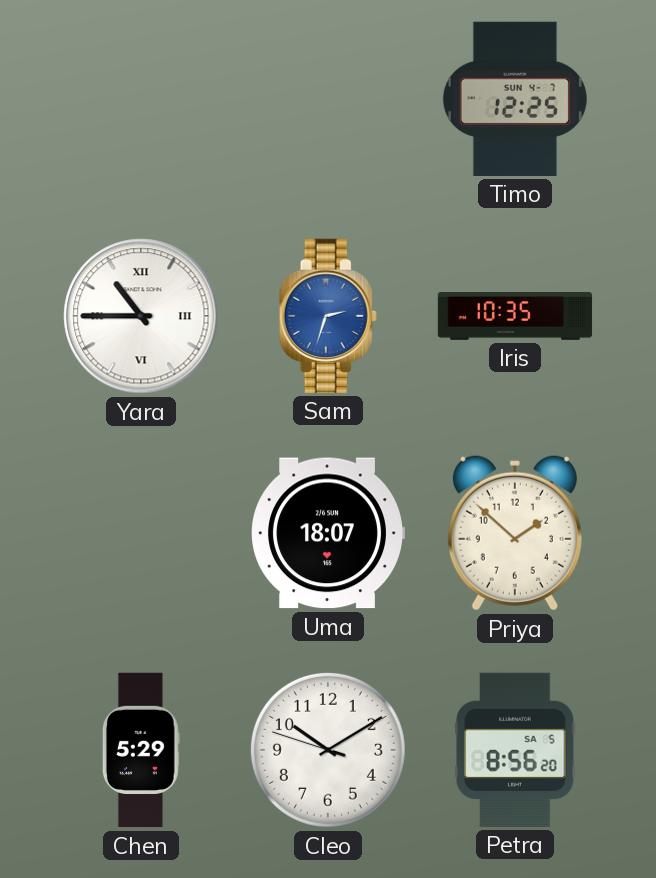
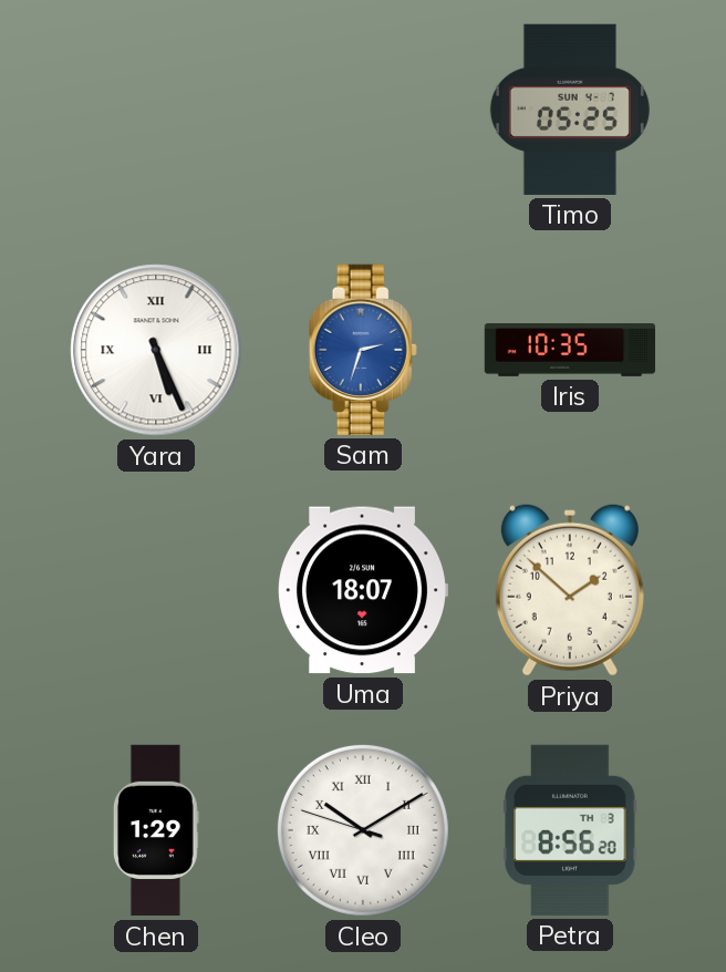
Timo: 12:25 -> 05:25 (570, 110)
Yara: 10:45 -> 5:26 (156, 350)
Chen: 5:29 -> 1:29 (156, 830)
Cleo numerals: Arabic -> Roman (363, 830)
Petra date: SA 5 -> TH 3 (570, 830)
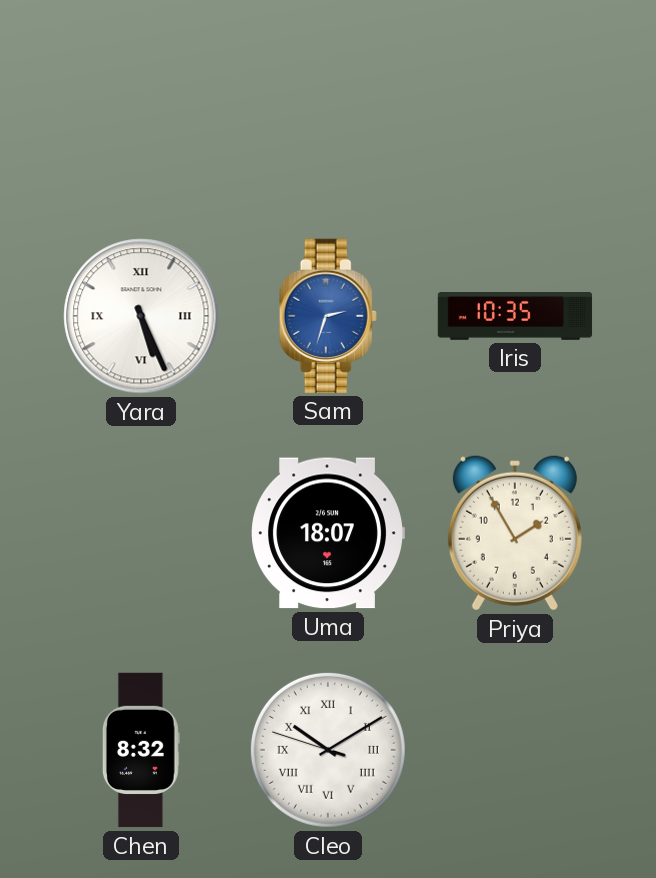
Timo: 05:25 -> none (570, 110)
Priya: 1:52 -> 1:55 (515, 533)
Chen: 1:29 -> 8:32 (141, 750)
Petra: 8:56 -> none (570, 830)
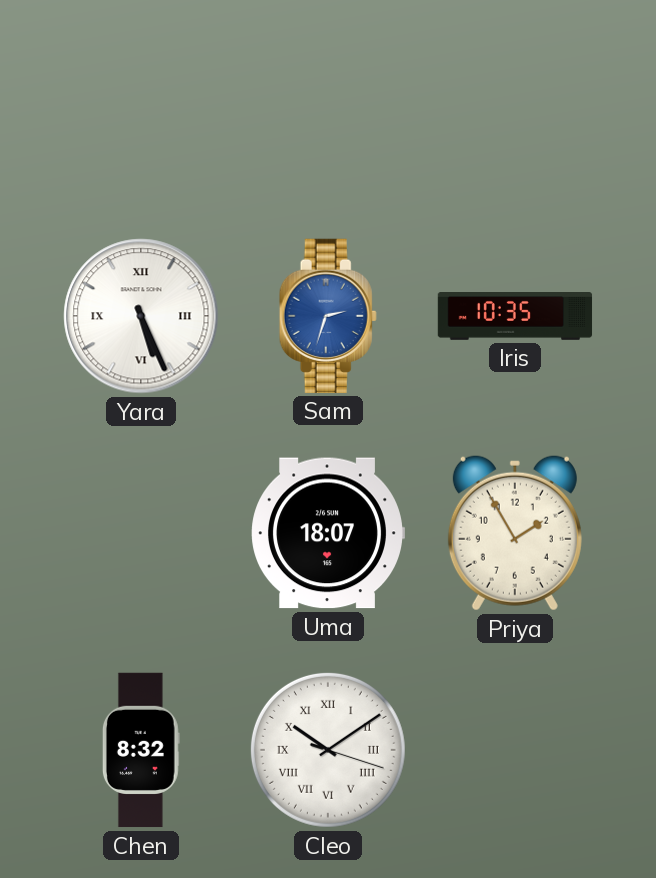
Cleo: 10:09:48 -> 10:09:18 (328, 750)
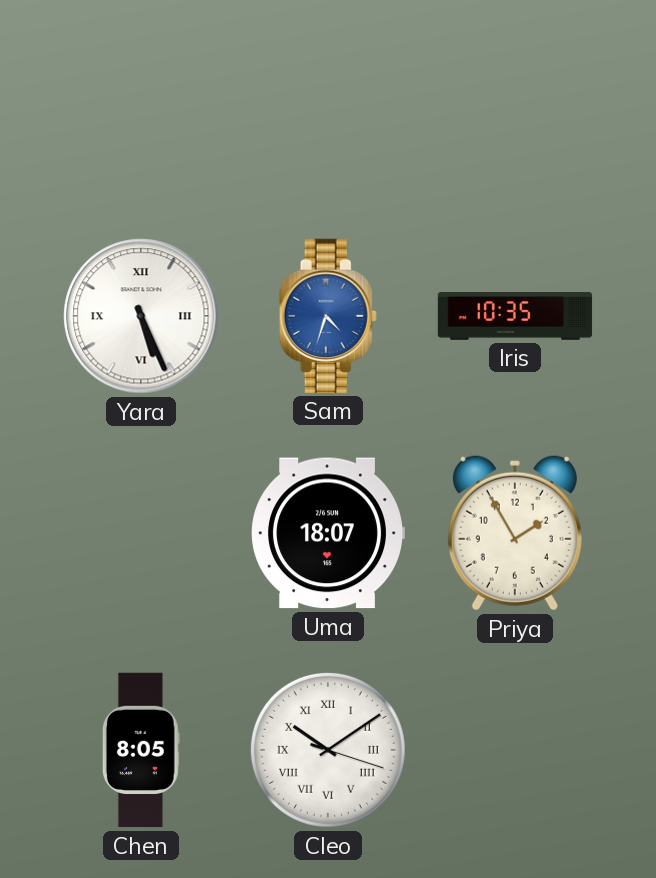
Sam: 2:33 -> 4:33 (328, 316)
Chen: 8:32 -> 8:05 (141, 750)
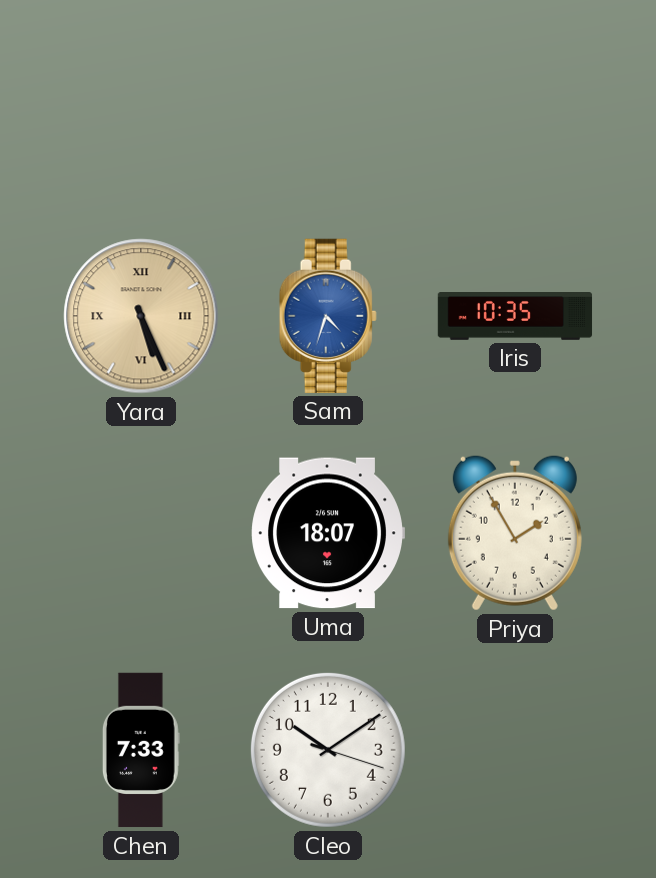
Yara dial: white -> champagne (141, 316)
Chen: 8:05 -> 7:33 (141, 750)
Cleo numerals: Roman -> Arabic (328, 750)
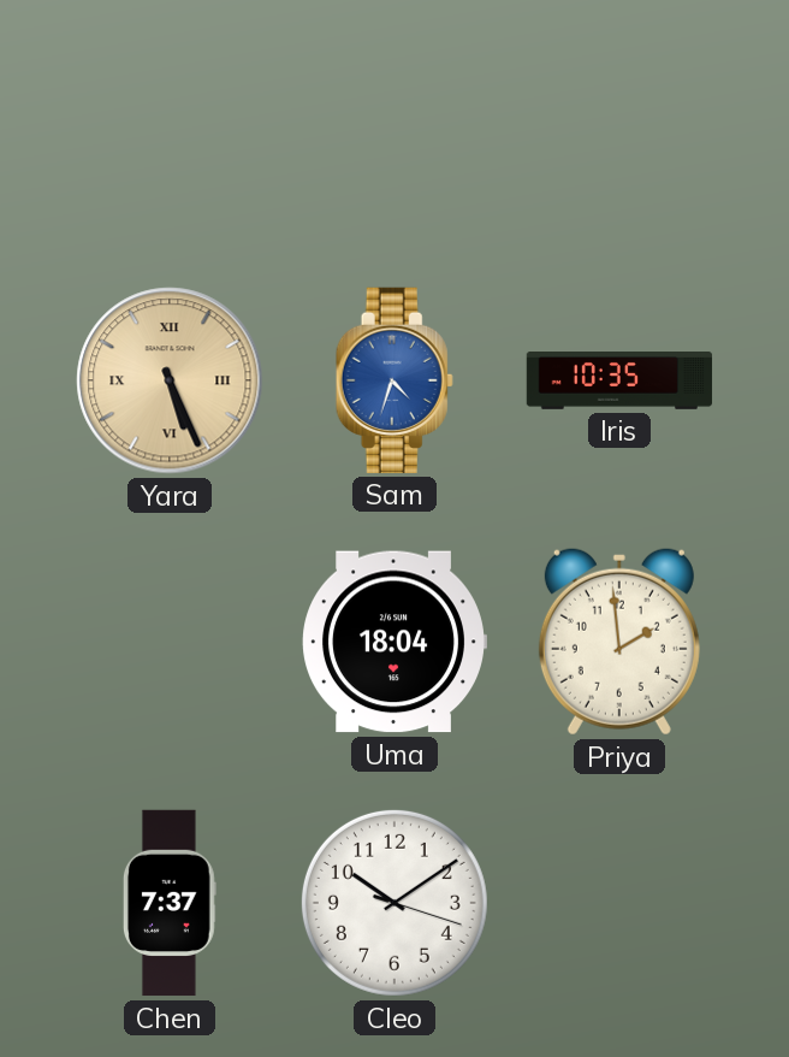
Uma: 18:07 -> 18:04 (394, 642)
Priya: 1:55 -> 1:59 (619, 642)
Chen: 7:33 -> 7:37 (170, 903)
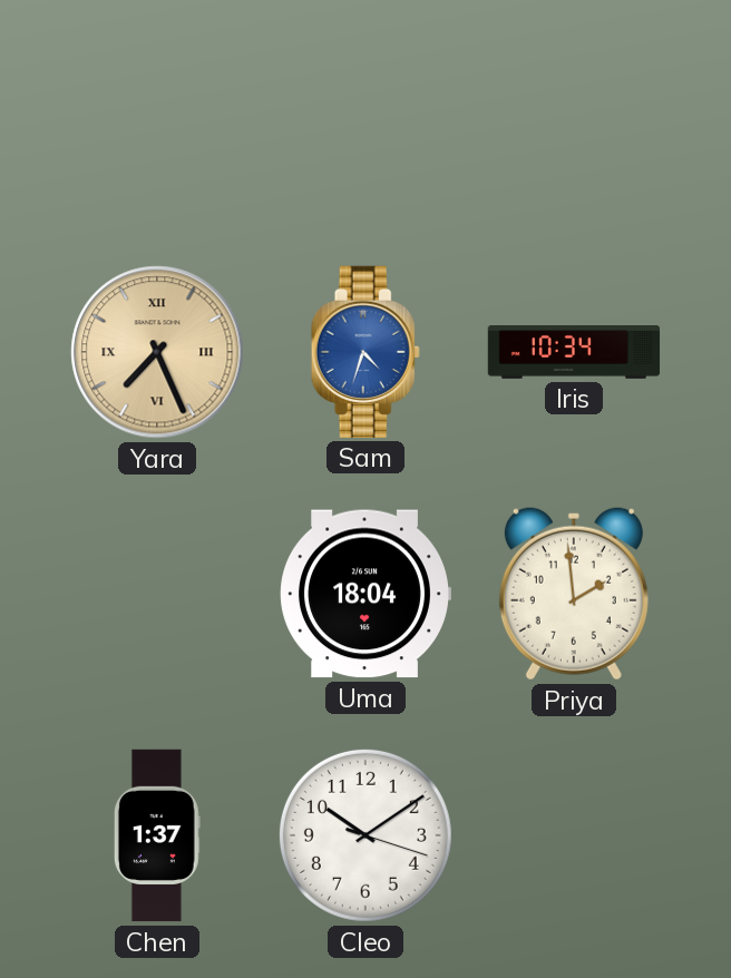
Yara: 5:26 -> 7:26 (157, 352)
Iris: 10:35 -> 10:34 (574, 352)
Chen: 7:37 -> 1:37 (157, 835)
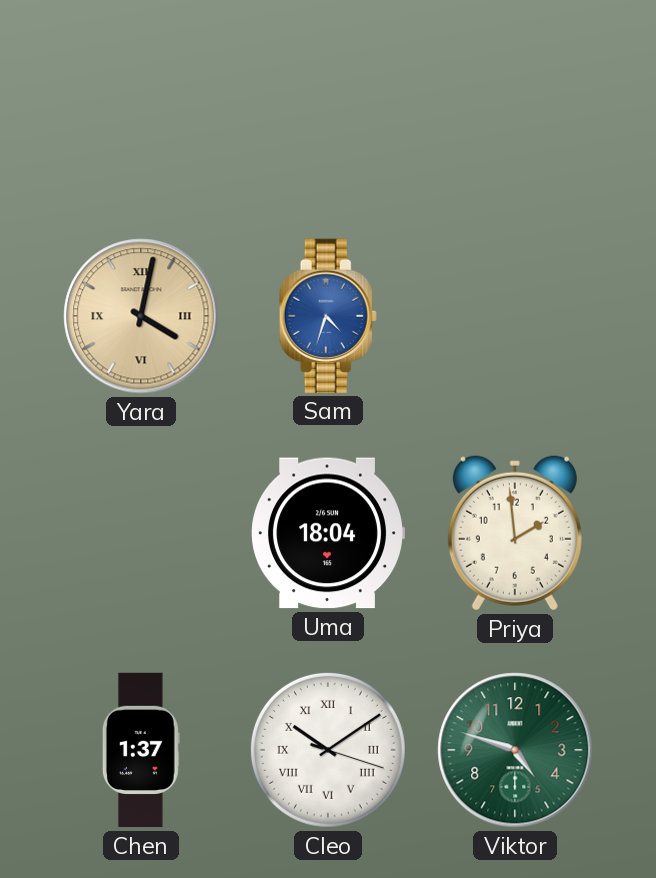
Yara: 7:26 -> 4:02 (141, 316)
Iris: 10:34 -> none (574, 352)
Cleo numerals: Arabic -> Roman (328, 750)
Viktor: none -> 4:48 (515, 750)
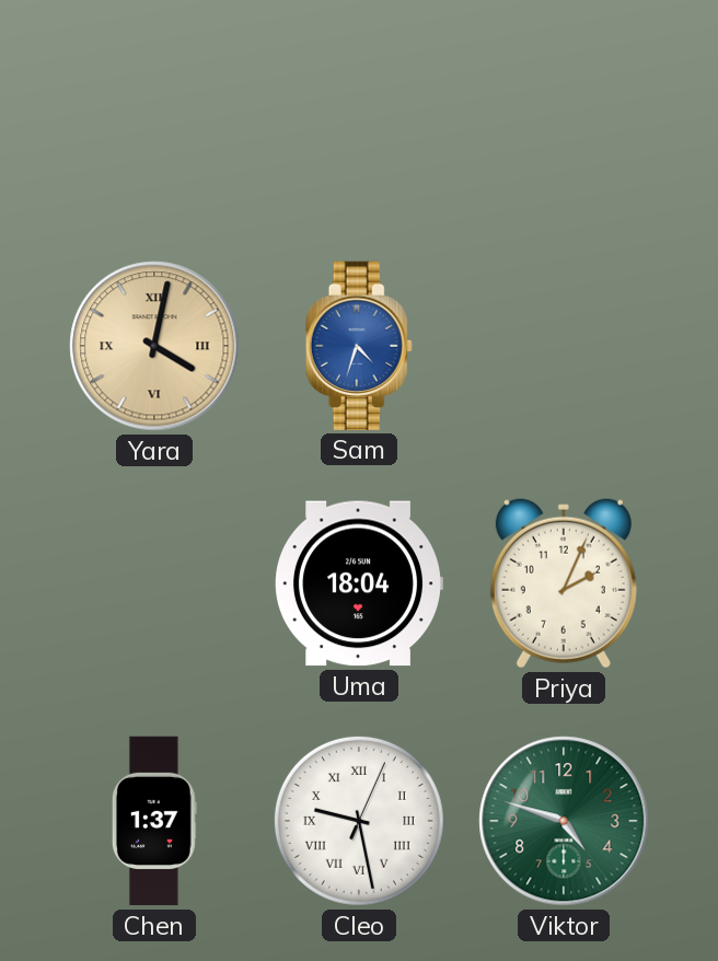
Priya: 1:59 -> 2:04 (564, 583)
Cleo: 10:09 -> 9:28 (359, 821)
